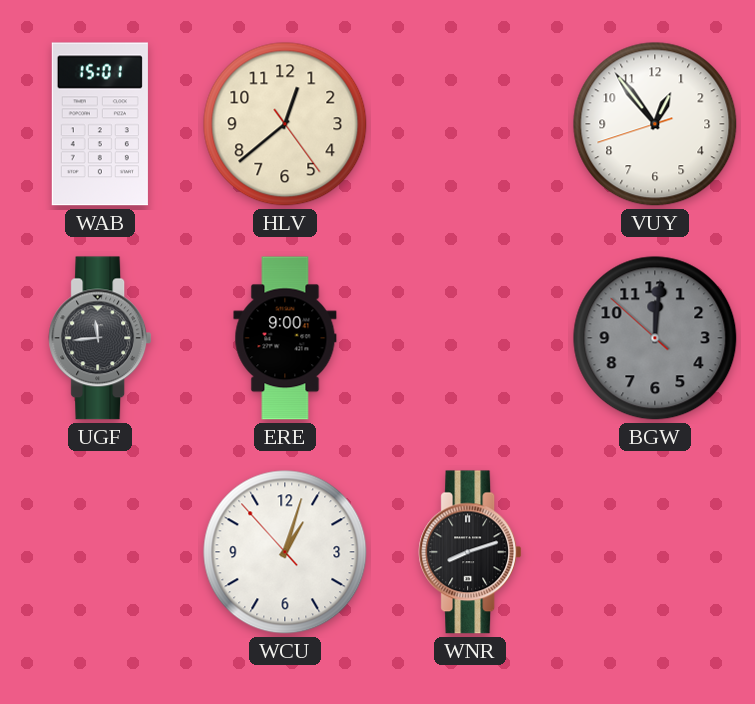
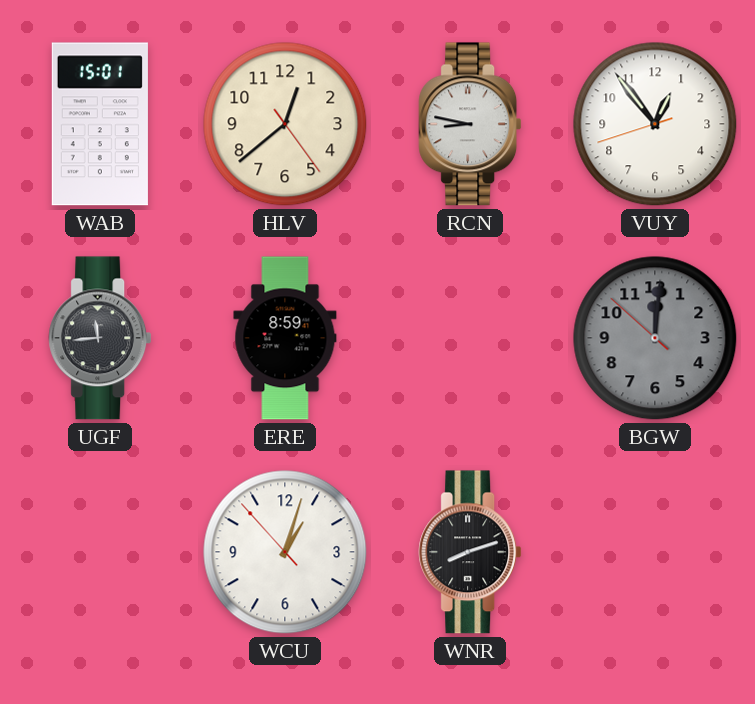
RCN: none -> 8:47 (470, 124)
ERE: 9:00 -> 8:59 (285, 338)
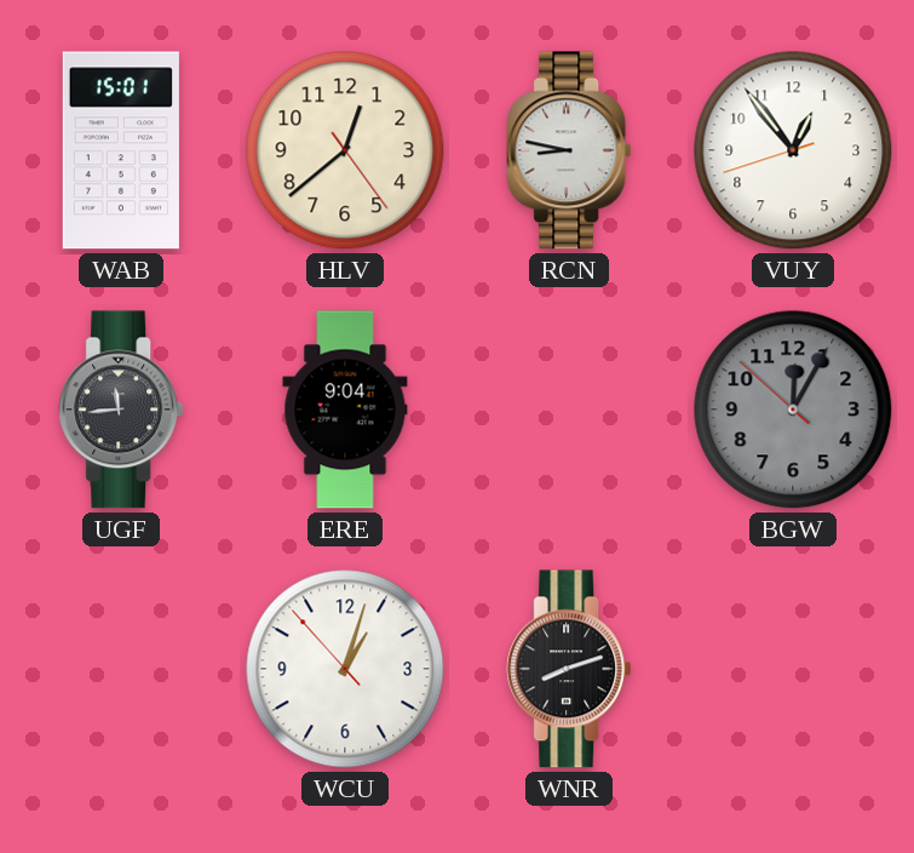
ERE: 8:59 -> 9:04 (345, 410)
BGW: 12:00 -> 12:04 (793, 410)
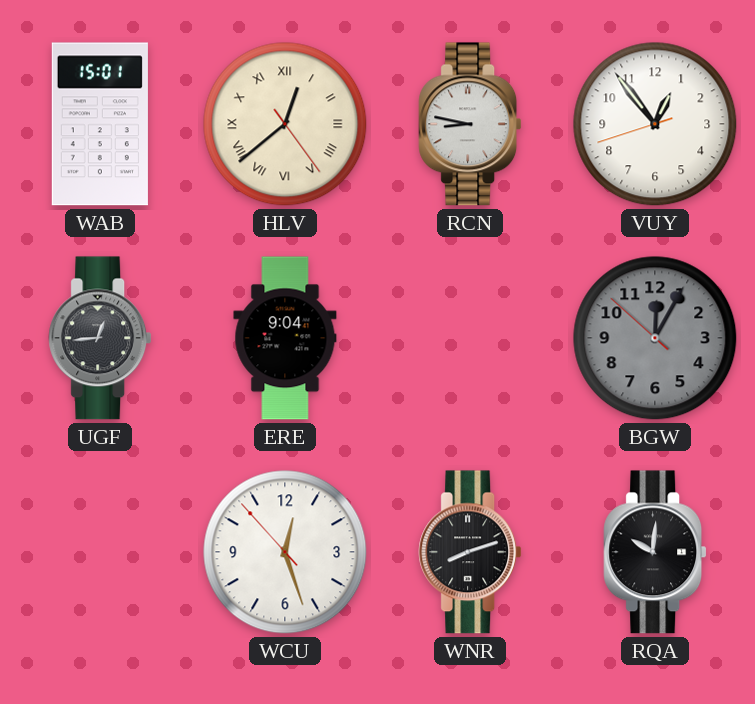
HLV numerals: Arabic -> Roman (285, 124)
UGF: 11:44 -> 12:44 (100, 338)
WCU: 1:02 -> 12:26 (285, 552)
RQA: none -> 10:01 (655, 552)
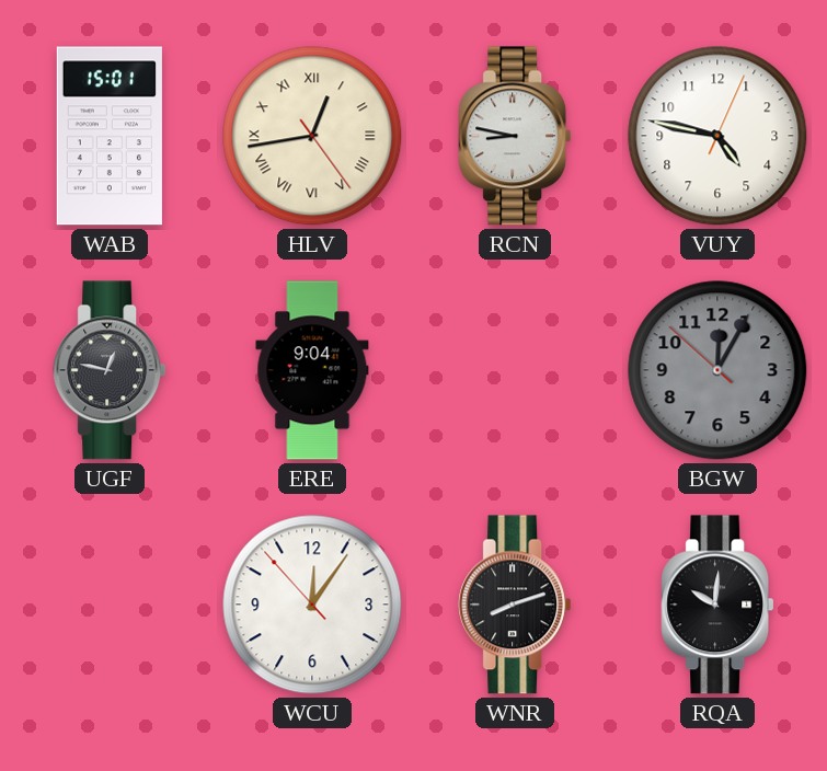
HLV: 12:38 -> 12:43 (312, 136)
VUY: 12:53 -> 4:47 (717, 136)
UGF: 12:44 -> 12:47 (110, 370)
WCU: 12:26 -> 12:05 (312, 605)
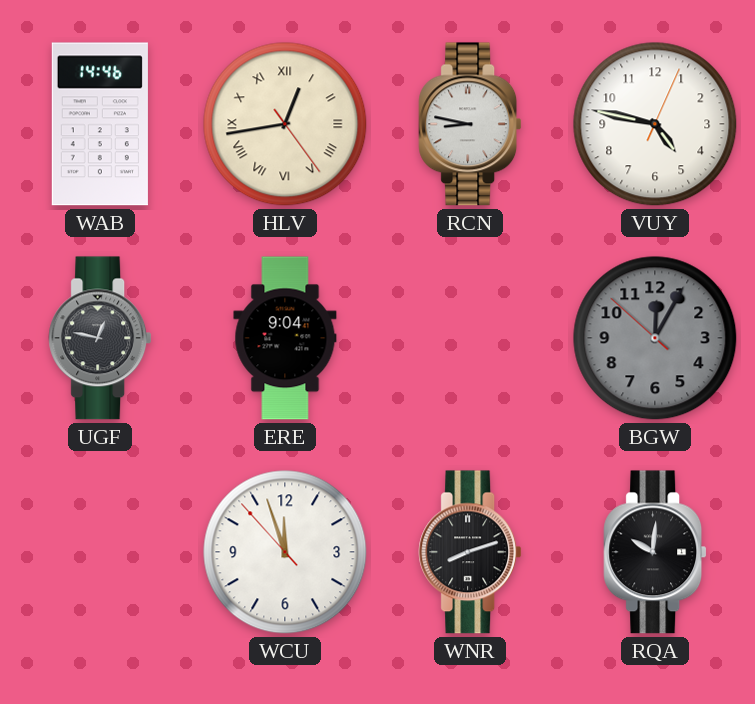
WAB: 15:01 -> 14:46 (100, 124)
WCU: 12:05 -> 11:56 (285, 552)
